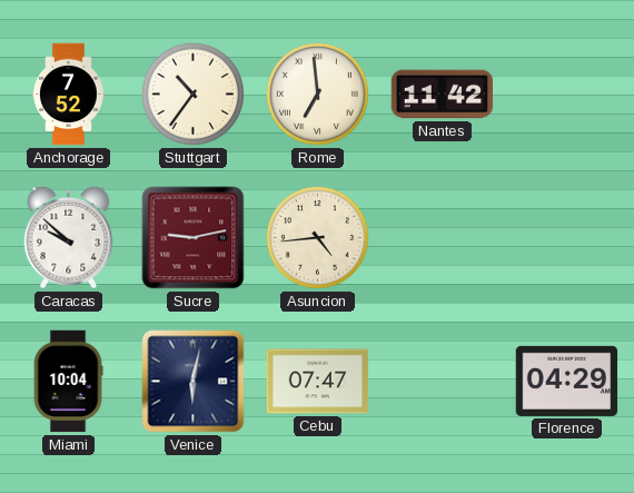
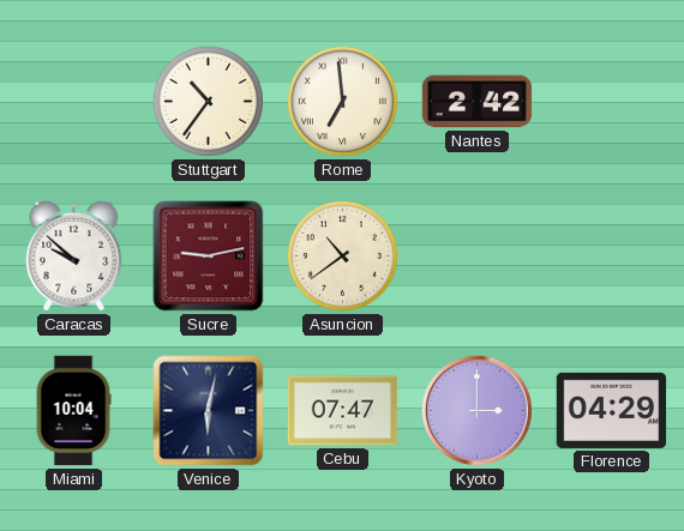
Anchorage: 7:52 -> none (69, 95)
Nantes: 11:42 -> 2:42 (478, 102)
Asuncion: 4:44 -> 10:39 (342, 255)
Kyoto: none -> 3:00 (476, 410)
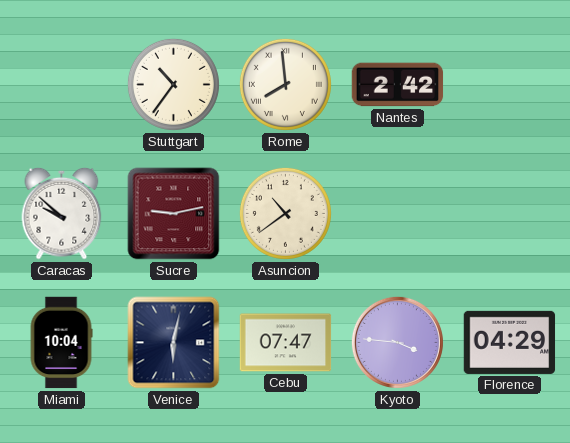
Rome: 6:59 -> 7:59 (285, 84)
Kyoto: 3:00 -> 3:46 (397, 342)
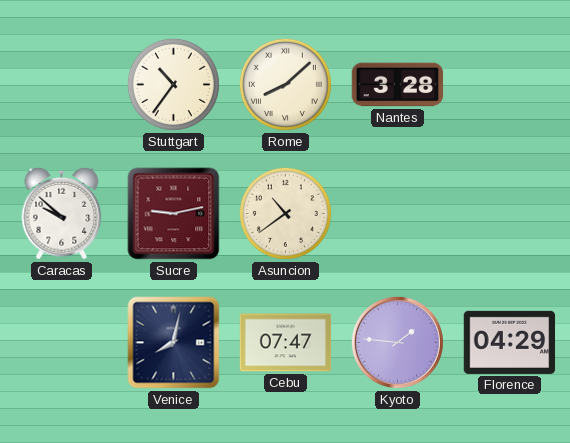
Rome: 7:59 -> 8:08 (285, 84)
Nantes: 2:42 -> 3:28 (398, 85)
Miami: 10:04 -> none (61, 343)
Venice: 6:02 -> 8:02 (174, 343)
Kyoto: 3:46 -> 1:46 (397, 342)
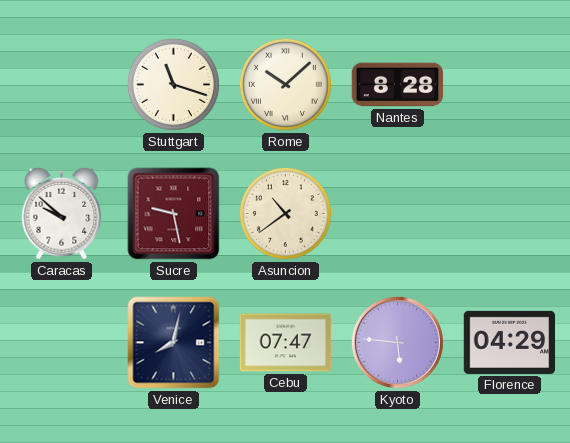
Stuttgart: 10:36 -> 11:18 (173, 84)
Rome: 8:08 -> 10:08 (285, 84)
Nantes: 3:28 -> 8:28 (398, 85)
Sucre: 9:13 -> 9:28 (174, 214)
Kyoto: 1:46 -> 5:46 (397, 342)
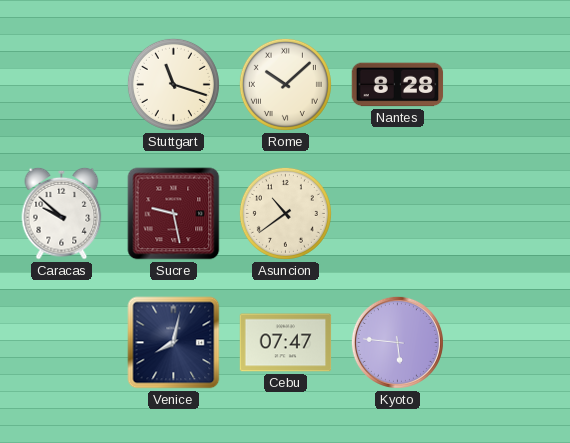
Florence: 04:29 -> none (510, 342)
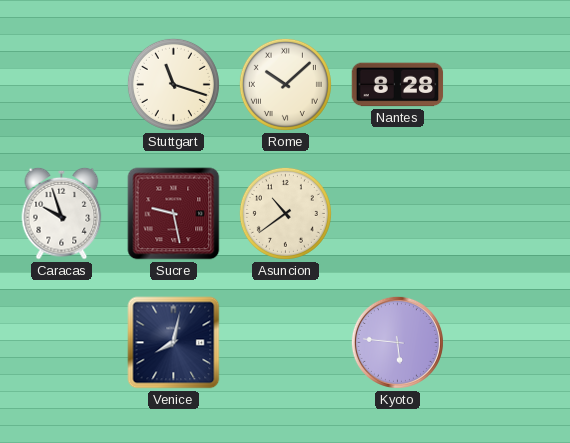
Caracas: 9:52 -> 9:57 (62, 213)
Cebu: 07:47 -> none (286, 343)
